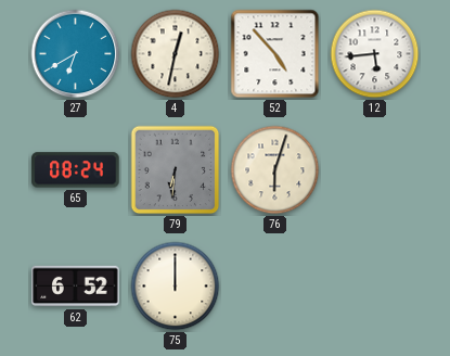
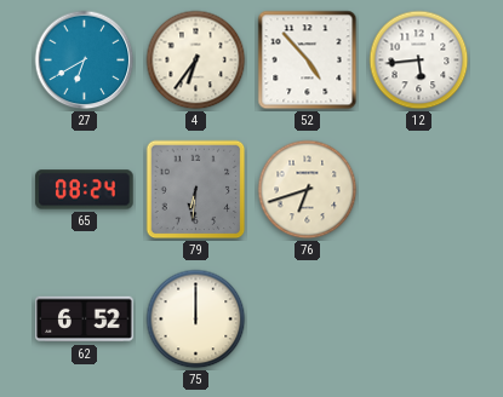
4: 12:32 -> 6:36 (196, 61)
76: 6:03 -> 6:42 (308, 190)
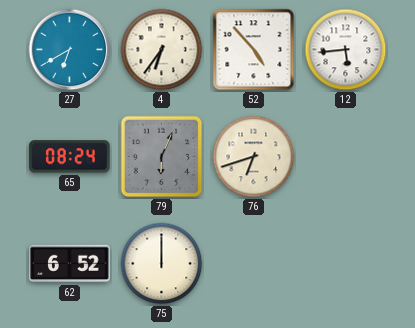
79: 6:31 -> 6:04 (162, 157)
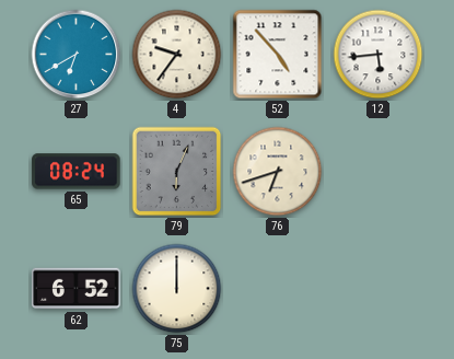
4: 6:36 -> 9:36 (177, 55)
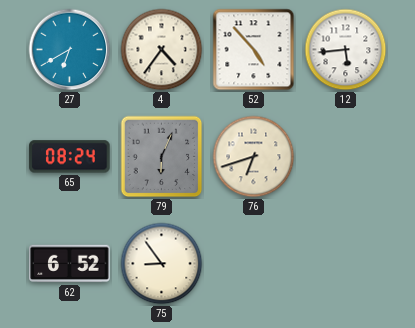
4: 9:36 -> 4:36 (162, 50)
75: 12:00 -> 8:54 (162, 264)
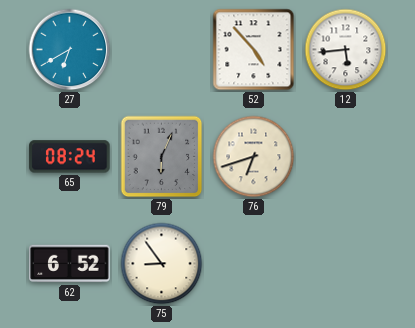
4: 4:36 -> none (162, 50)
